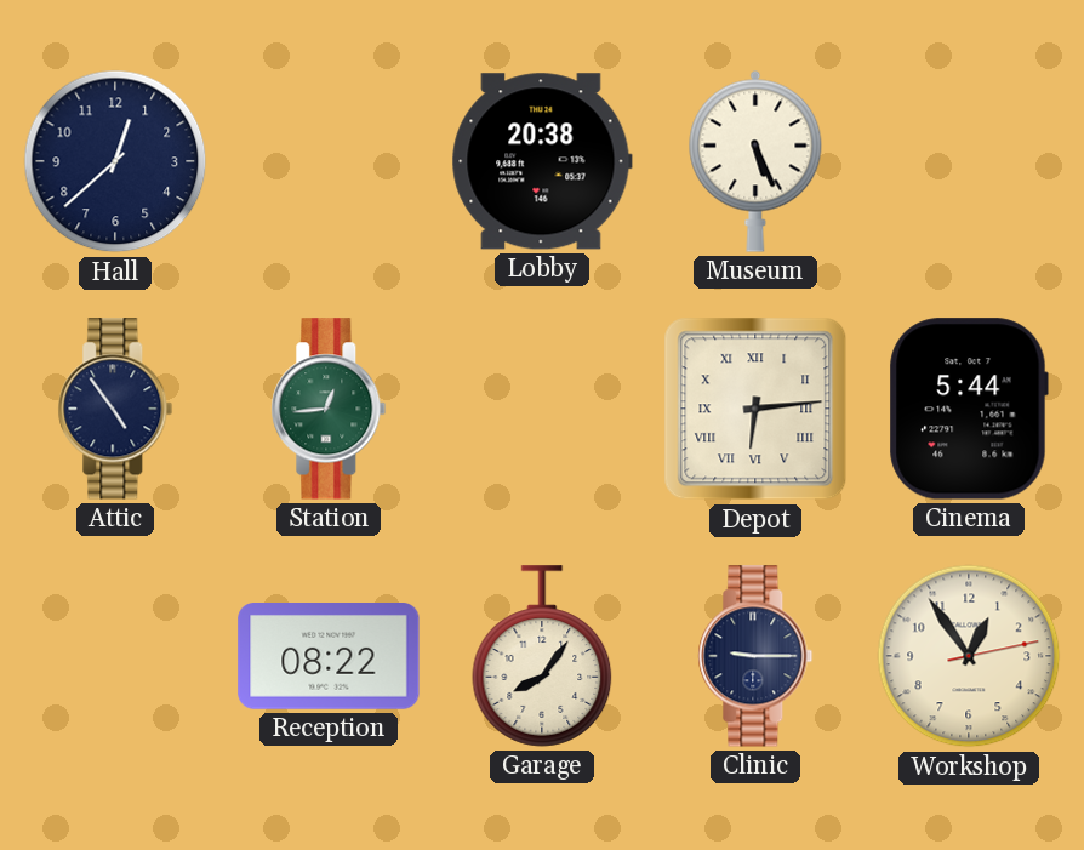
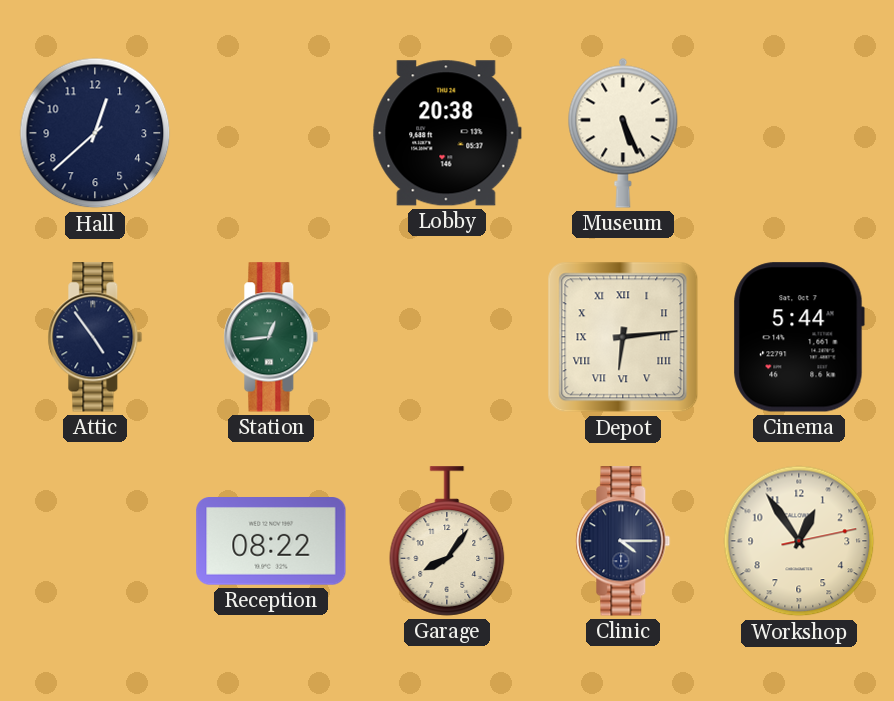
Clinic: 9:15 -> 4:15 (623, 541)
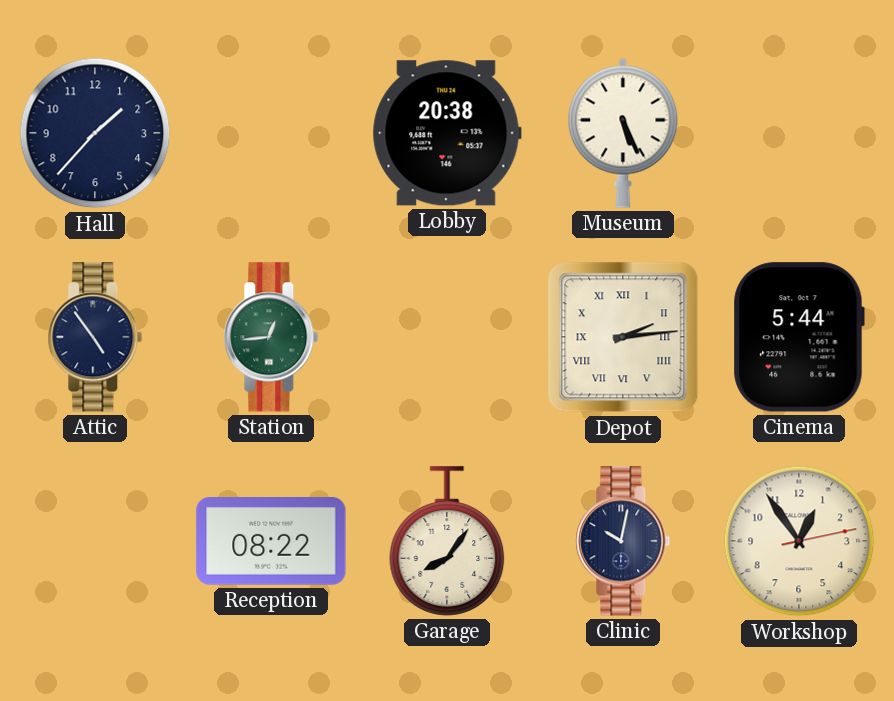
Hall: 12:38 -> 1:37 (95, 133)
Depot: 6:14 -> 2:14 (623, 337)
Clinic: 4:15 -> 10:02 (623, 541)
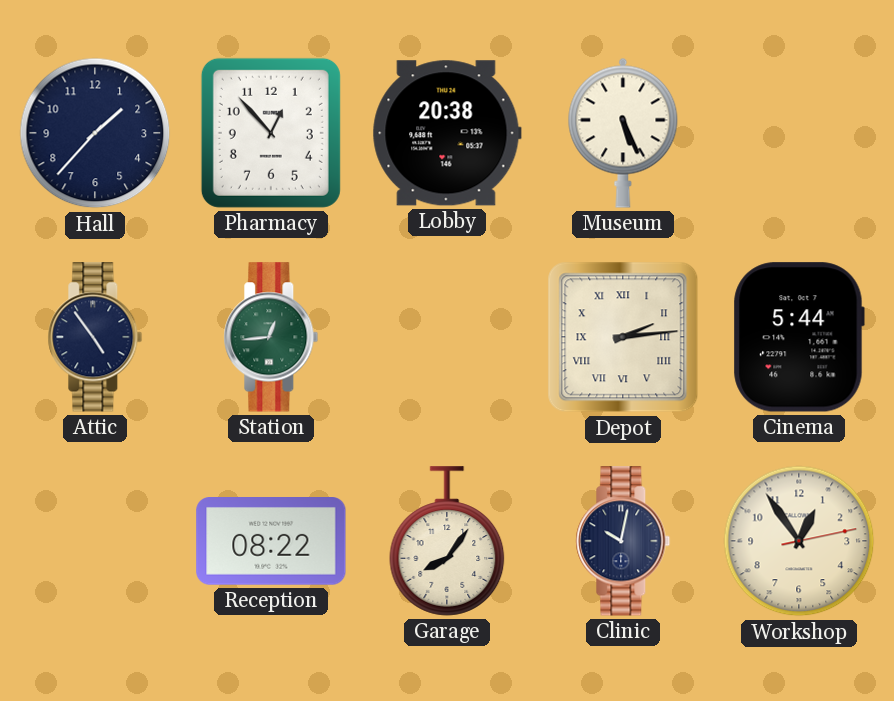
Pharmacy: none -> 12:53 (271, 133)
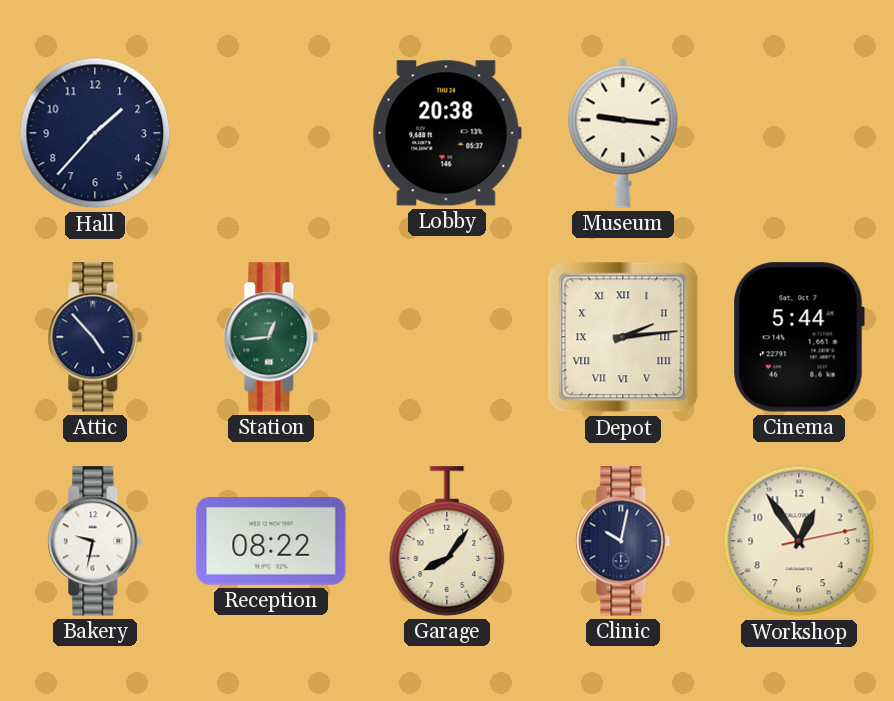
Pharmacy: 12:53 -> none (271, 133)
Museum: 5:26 -> 9:16 (623, 133)
Attic: 4:54 -> 4:53 (95, 337)
Bakery: none -> 9:32 (95, 541)
